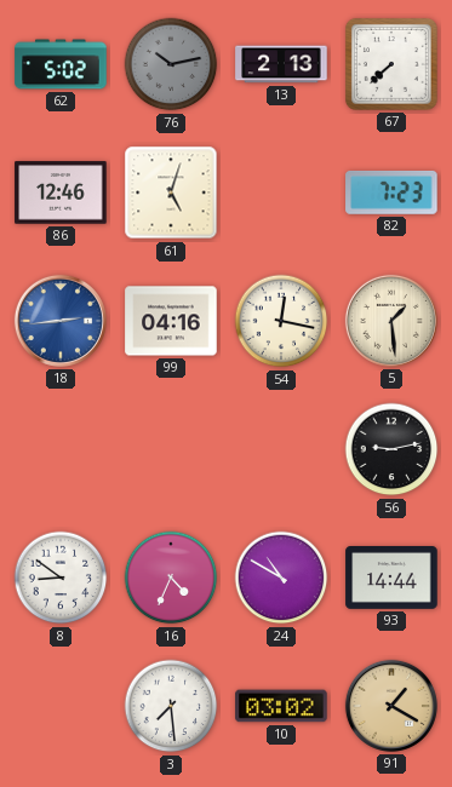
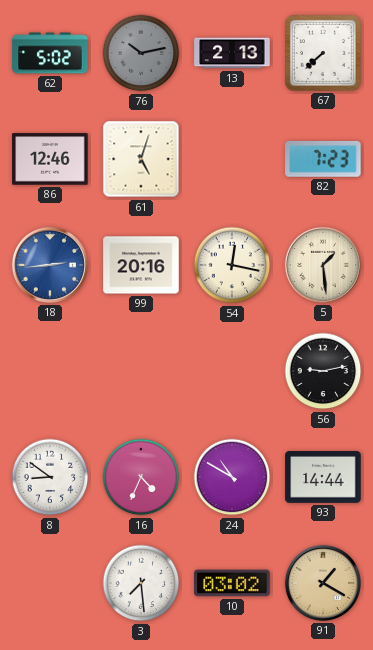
99: 04:16 -> 20:16 (141, 265)
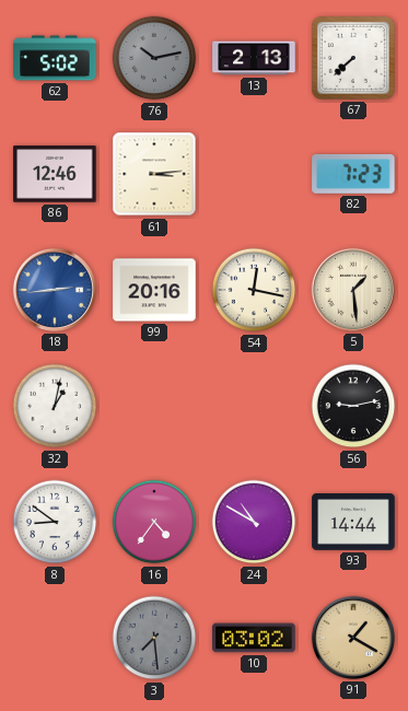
61: 5:03 -> 3:14 (154, 174)
32: none -> 1:02 (55, 406)
16: 4:34 -> 4:36 (154, 522)
3 dial: white -> grey (154, 638)
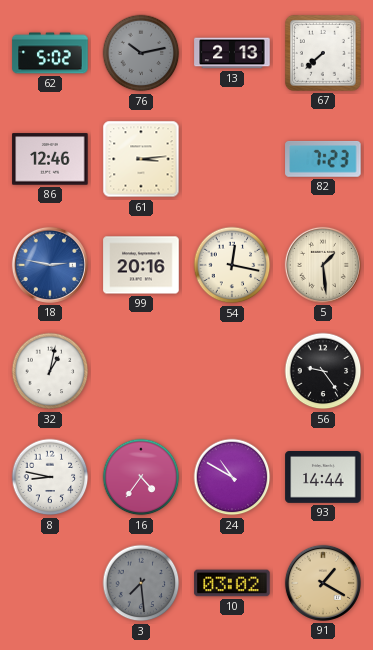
18: 2:44 -> 2:47 (50, 265)
56: 9:13 -> 9:24 (323, 371)
8: 8:51 -> 8:47 (50, 477)
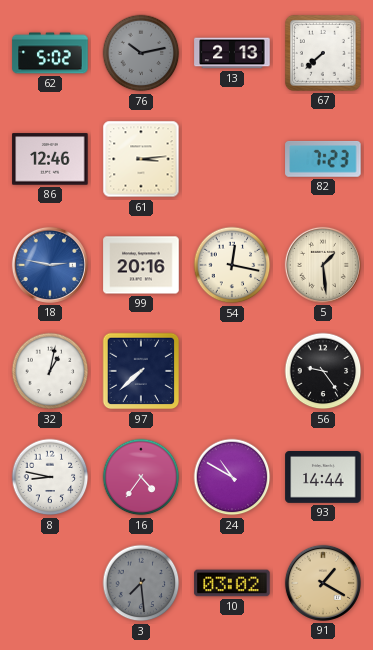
97: none -> 7:38 (141, 371)
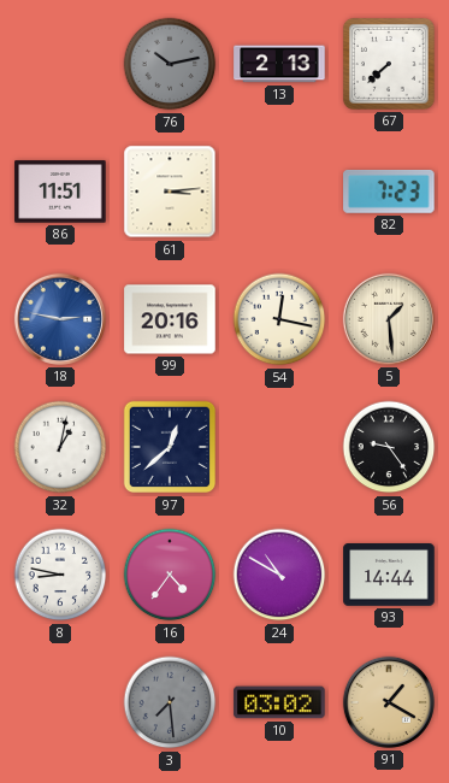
62: 5:02 -> none (50, 53)
86: 12:46 -> 11:51 (60, 192)
97: 7:38 -> 12:38 (170, 447)
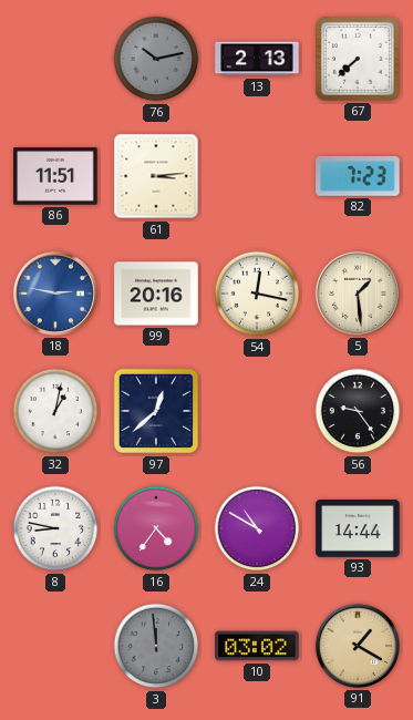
3: 7:29 -> 11:59 (156, 646)
